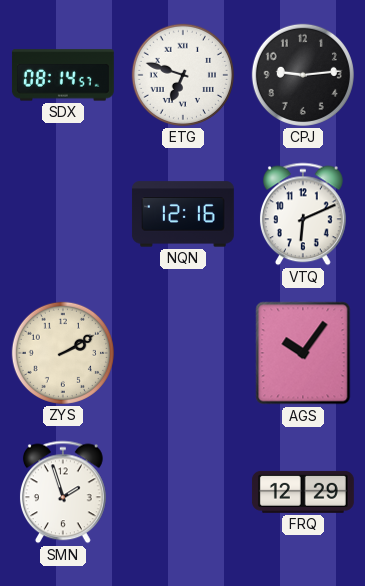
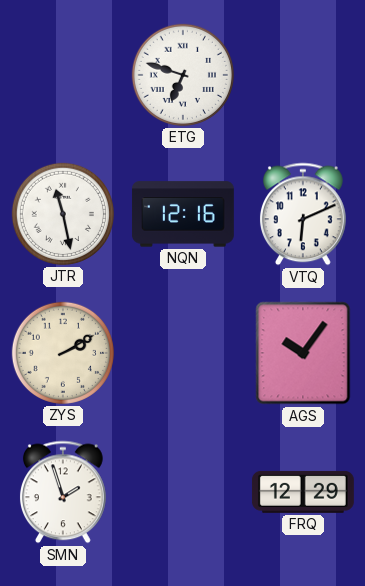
SDX: 08:14 -> none (63, 75)
CPJ: 9:14 -> none (303, 75)
JTR: none -> 11:28 (63, 214)
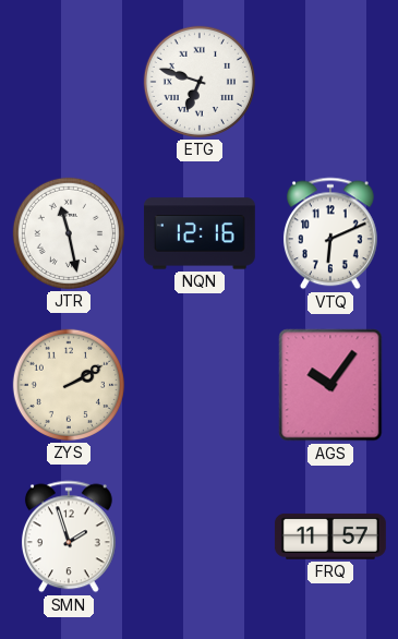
FRQ: 12:29 -> 11:57 (330, 536)
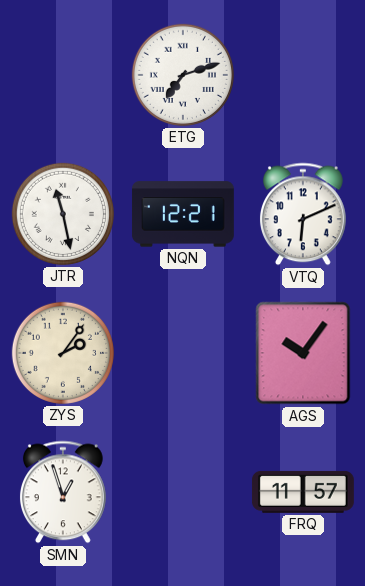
ETG: 6:48 -> 7:12 (183, 75)
NQN: 12:16 -> 12:21 (183, 214)
ZYS: 2:10 -> 2:06 (63, 353)
SMN: 1:57 -> 12:57 (63, 492)
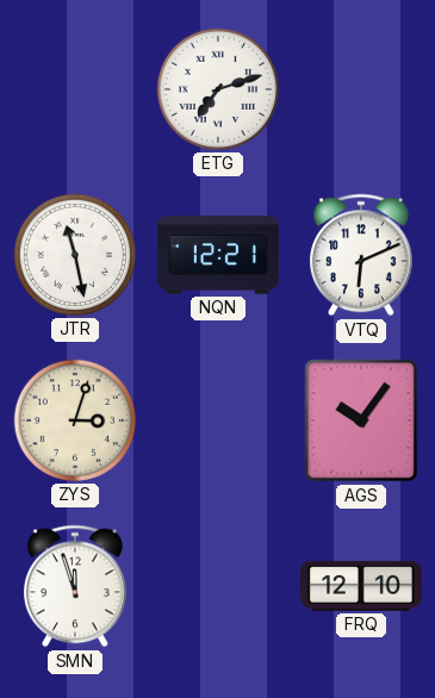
ZYS: 2:06 -> 3:03 (75, 420)
SMN: 12:57 -> 11:57 (75, 586)
FRQ: 11:57 -> 12:10 (361, 586)
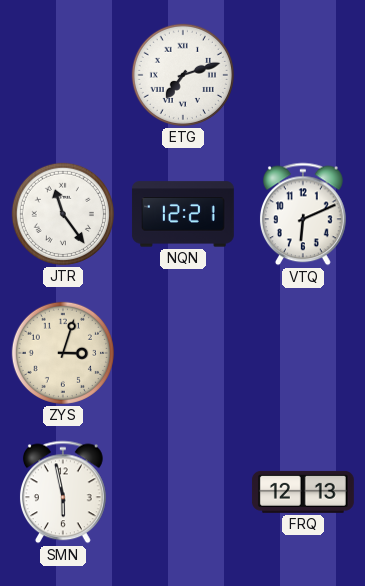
JTR: 11:28 -> 11:24 (63, 214)
AGS: 10:06 -> none (361, 420)
SMN: 11:57 -> 5:58 (63, 492)
FRQ: 12:10 -> 12:13 (303, 492)
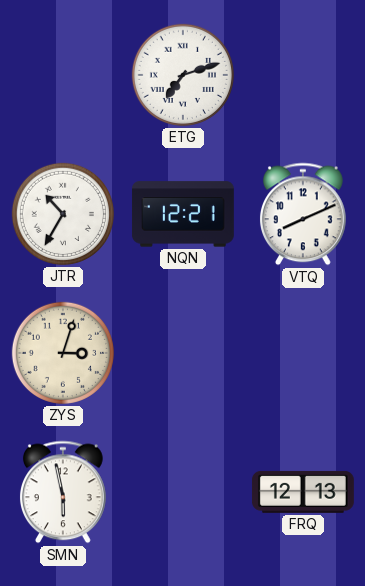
JTR: 11:24 -> 10:35 (63, 214)
VTQ: 6:11 -> 8:11 (303, 214)
